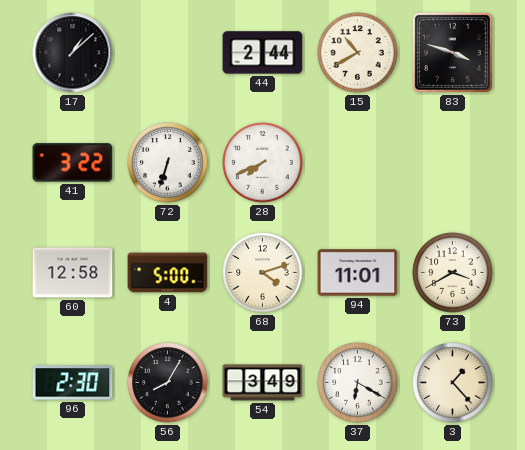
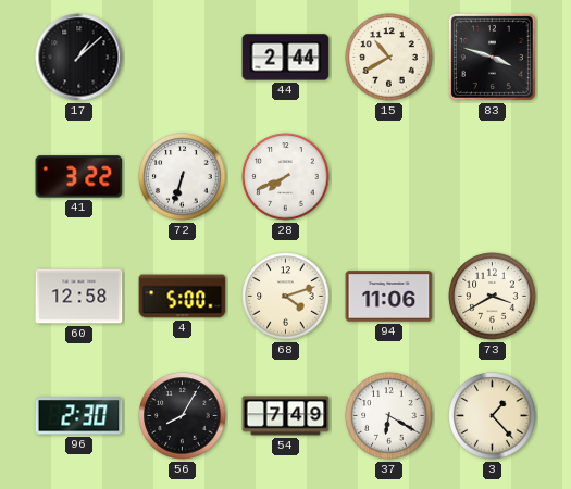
94: 11:01 -> 11:06 (389, 297)
54: 3:49 -> 7:49 (286, 416)
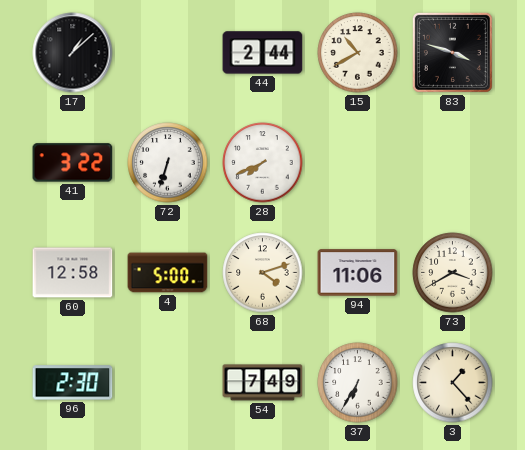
56: 8:05 -> none (183, 416)
37: 6:20 -> 6:35 (358, 383)
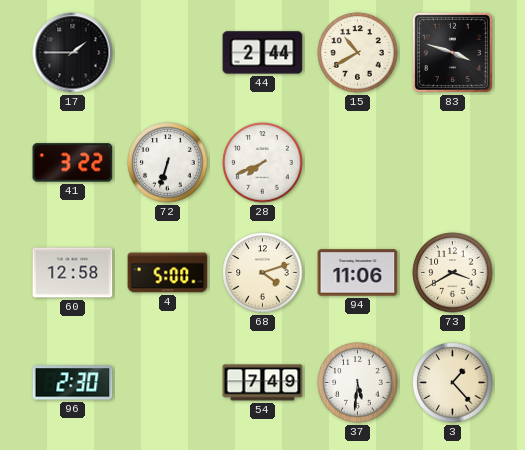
17: 1:08 -> 1:45 (73, 53)
37: 6:35 -> 5:31 (358, 383)
